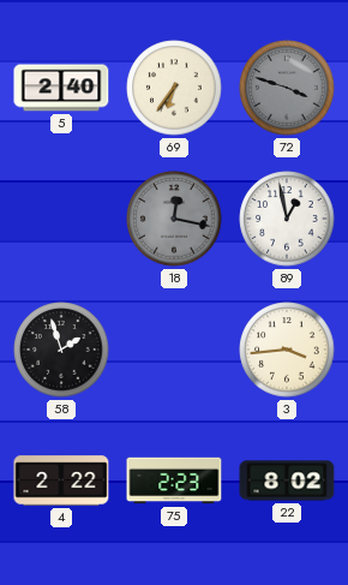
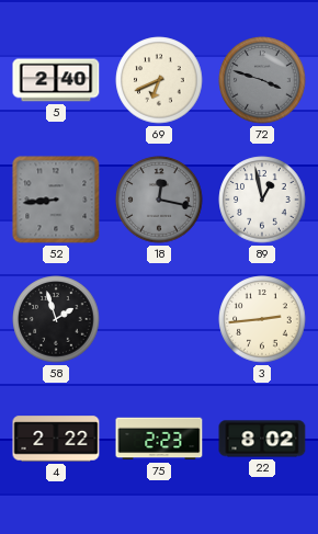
69: 6:36 -> 6:41 (159, 80)
52: none -> 8:44 (56, 200)
3: 3:44 -> 2:44 (262, 319)
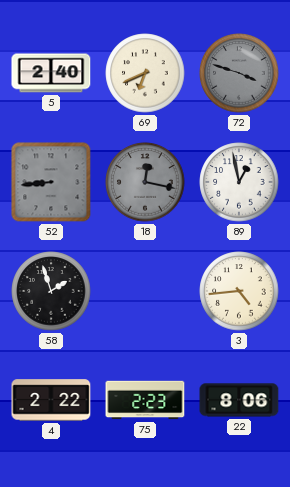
3: 2:44 -> 4:44 (239, 291)
22: 8:02 -> 8:06 (239, 400)
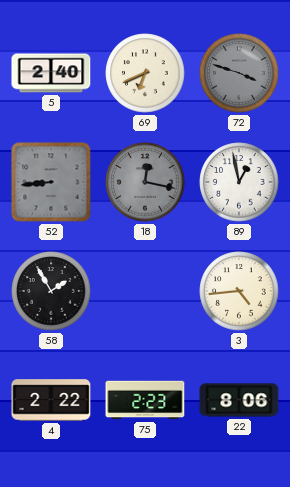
58: 1:57 -> 1:55 (51, 291)
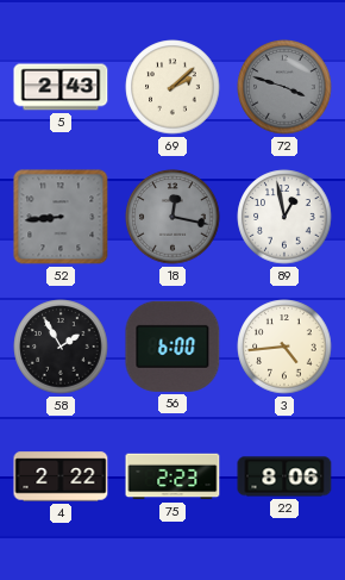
5: 2:40 -> 2:43 (61, 87)
69: 6:41 -> 2:08 (172, 87)
56: none -> 6:00 (172, 347)
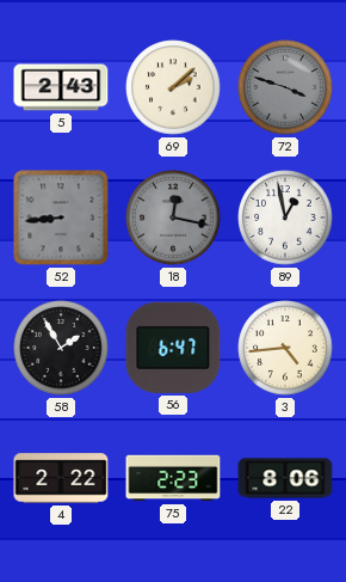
56: 6:00 -> 6:47 (173, 348)
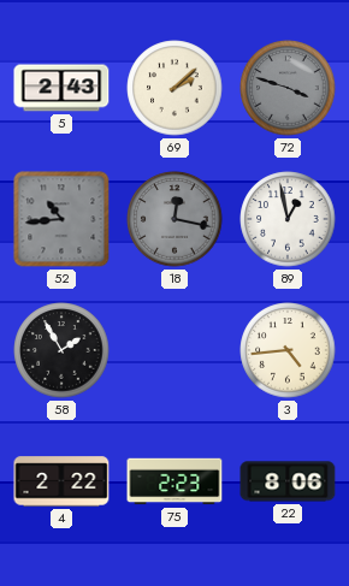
52: 8:44 -> 10:44 (61, 219)
56: 6:47 -> none (173, 348)
